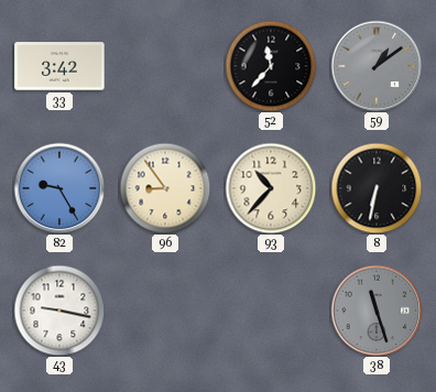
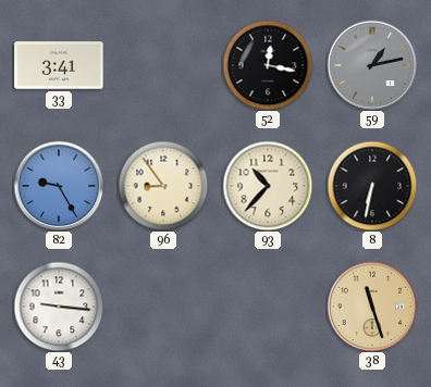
33: 3:42 -> 3:41 (59, 65)
52: 11:37 -> 12:17 (268, 65)
59: 1:09 -> 1:13 (372, 65)
43: 9:17 -> 9:16 (59, 307)
38 dial: grey -> champagne (372, 307)
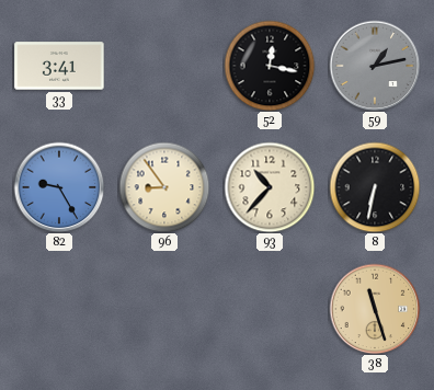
43: 9:16 -> none (59, 307)
